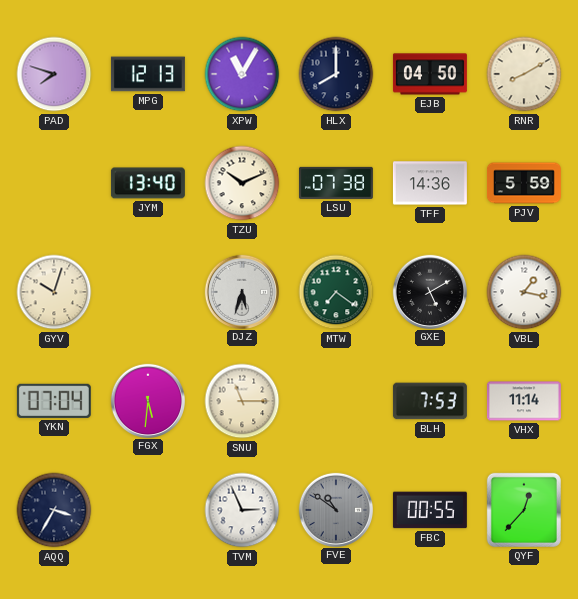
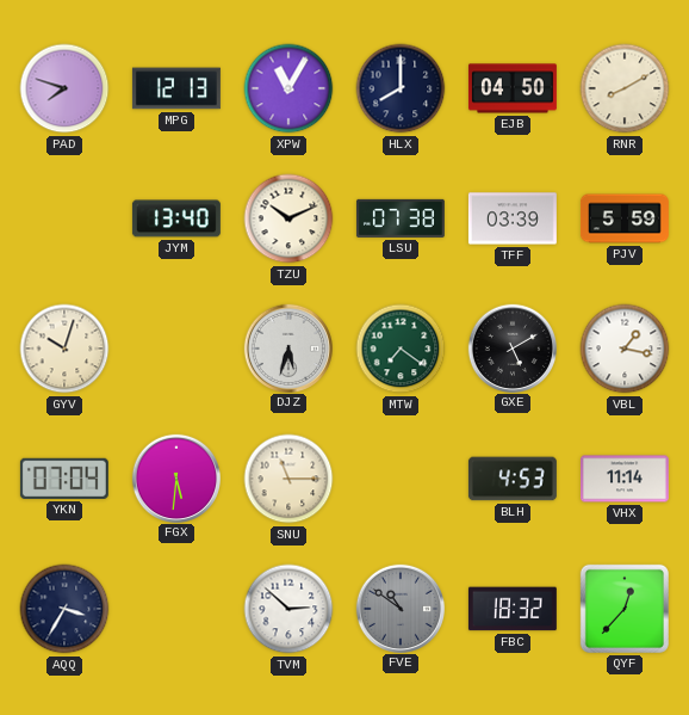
TFF: 14:36 -> 03:39 (513, 218)
BLH: 7:53 -> 4:53 (513, 479)
TVM: 2:56 -> 2:52 (288, 609)
FBC: 00:55 -> 18:32 (513, 609)
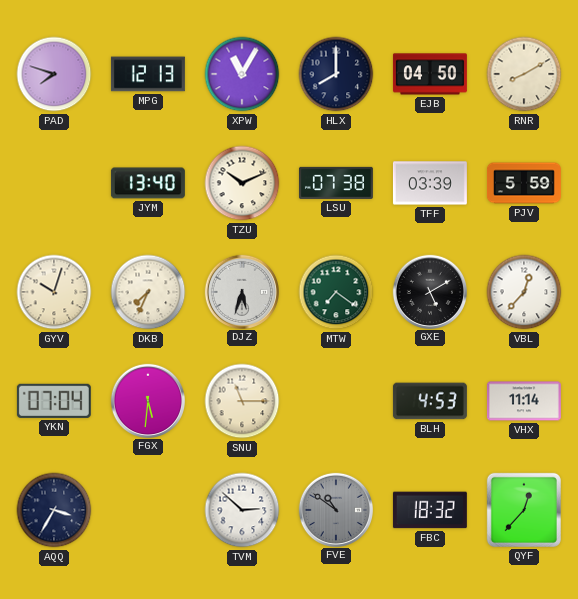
DKB: none -> 7:34 (148, 292)
VBL: 1:17 -> 12:37 (524, 292)
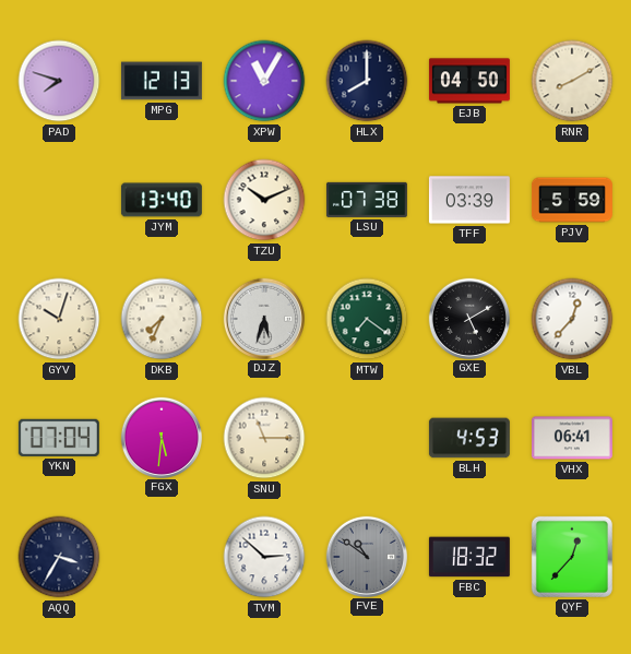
VHX: 11:14 -> 06:41 (572, 438)
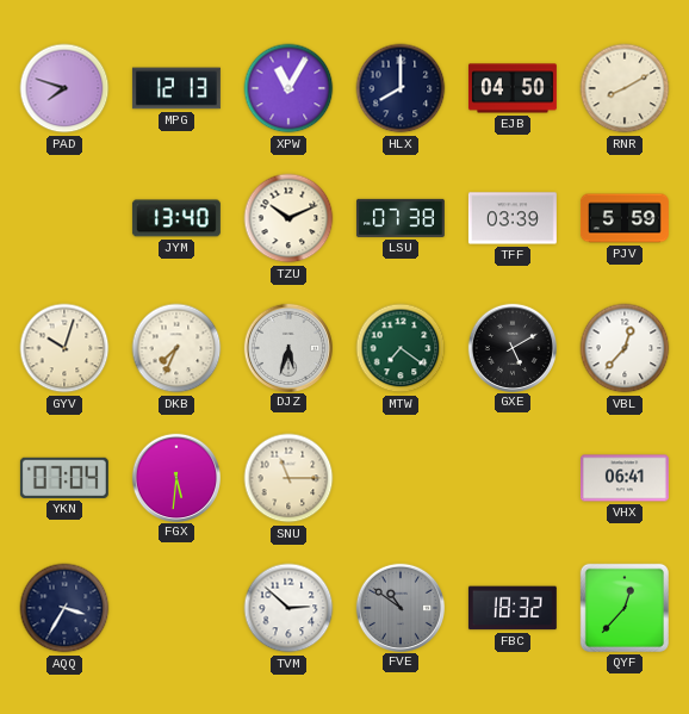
BLH: 4:53 -> none (469, 438)
